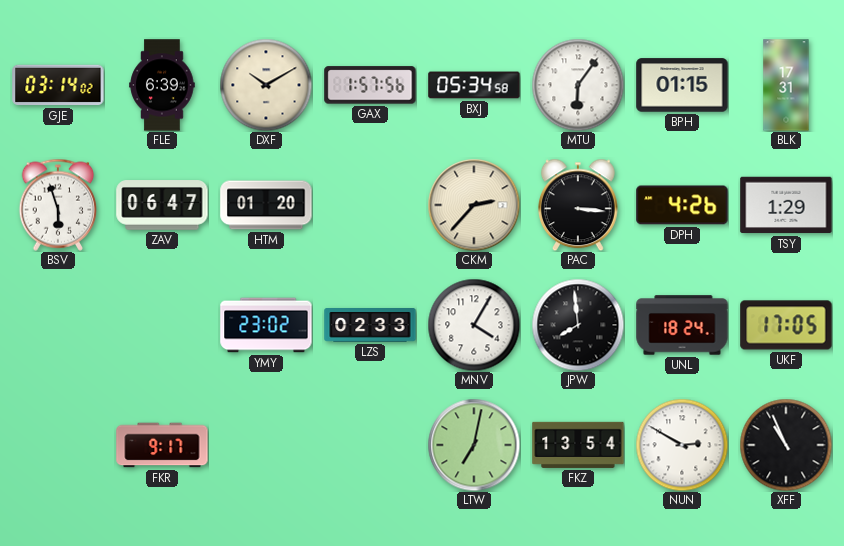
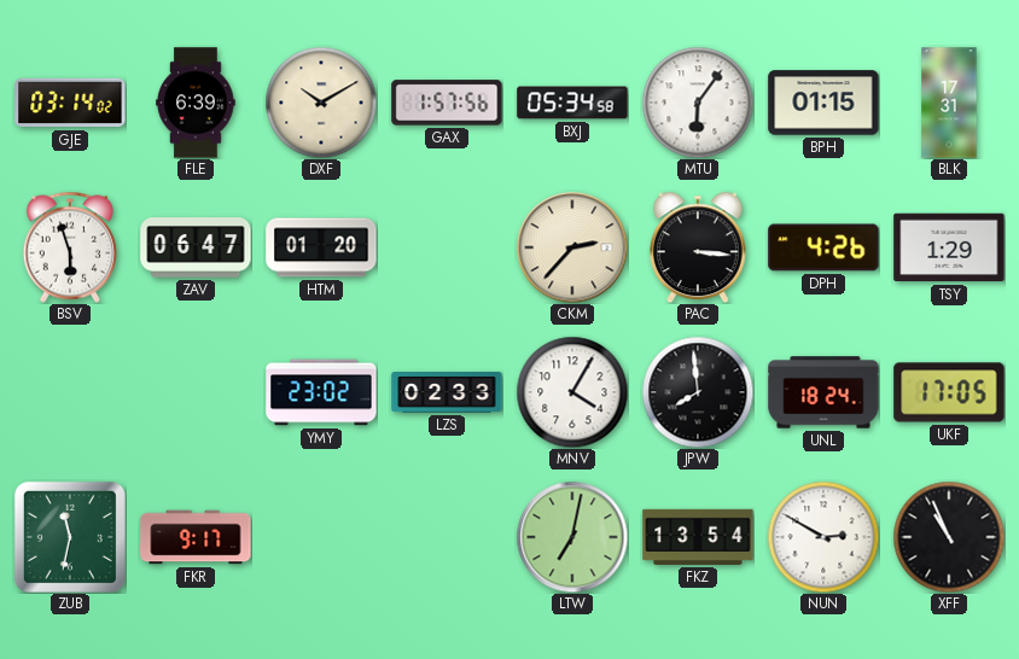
ZUB: none -> 11:32 (70, 537)
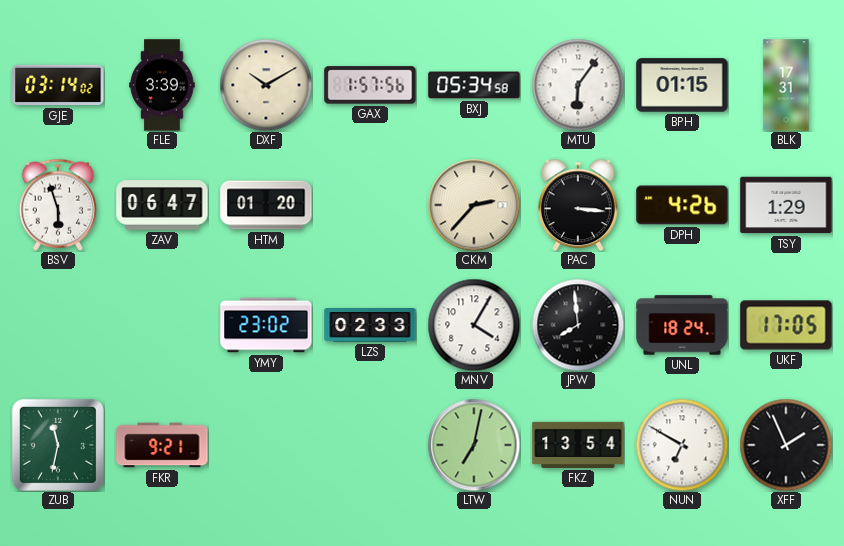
FLE: 6:39 -> 3:39 (162, 85)
FKR: 9:17 -> 9:21 (162, 445)
NUN: 2:50 -> 6:50 (682, 445)
XFF: 10:56 -> 1:56 (786, 445)
